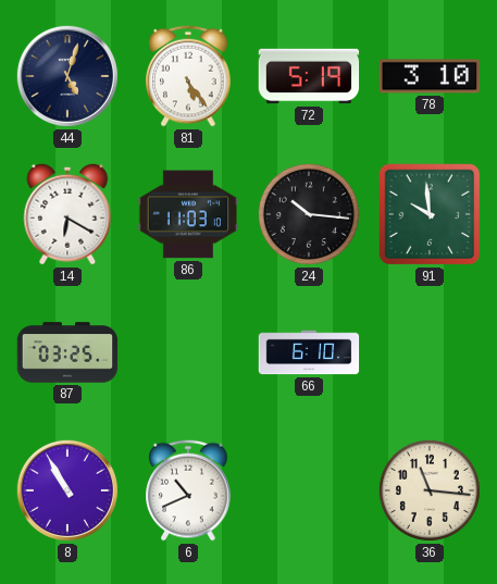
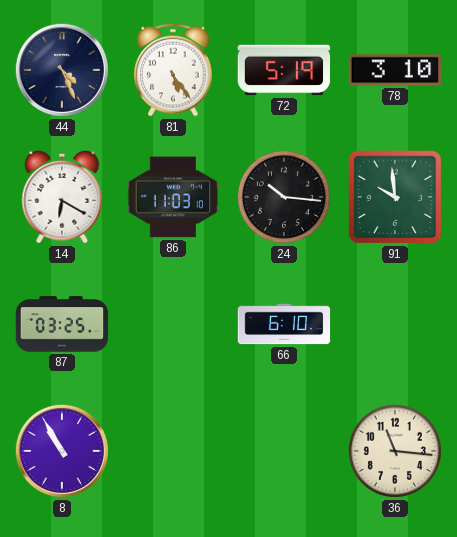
44: 5:03 -> 4:26 (62, 70)
6: 10:41 -> none (188, 490)
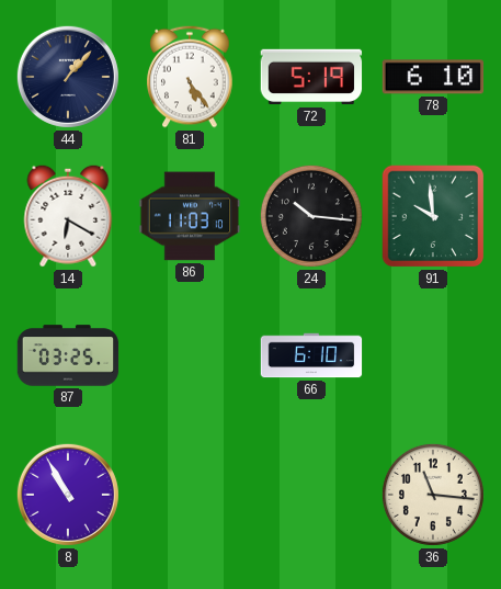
44: 4:26 -> 1:07 (68, 77)
78: 3:10 -> 6:10 (433, 77)
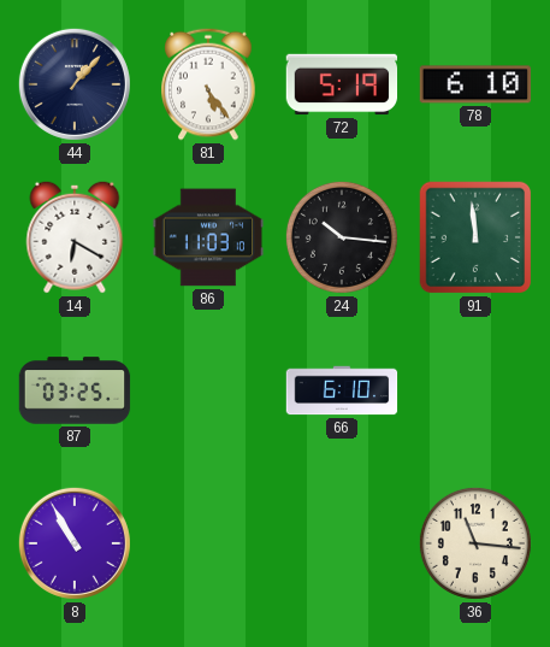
91: 9:59 -> 11:59 (475, 237)
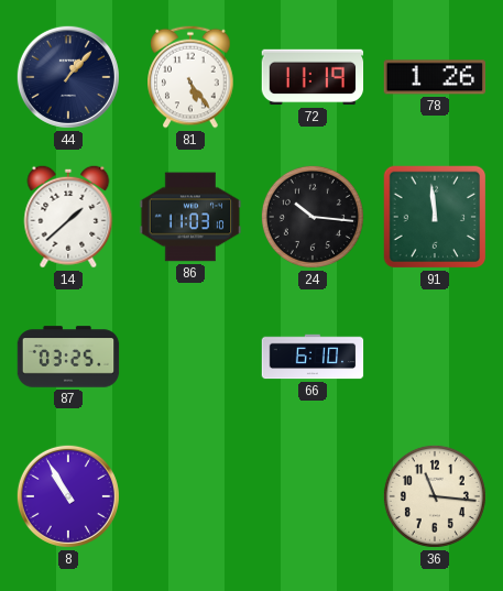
72: 5:19 -> 11:19 (313, 77)
78: 6:10 -> 1:26 (435, 77)
14: 6:20 -> 1:38 (68, 217)
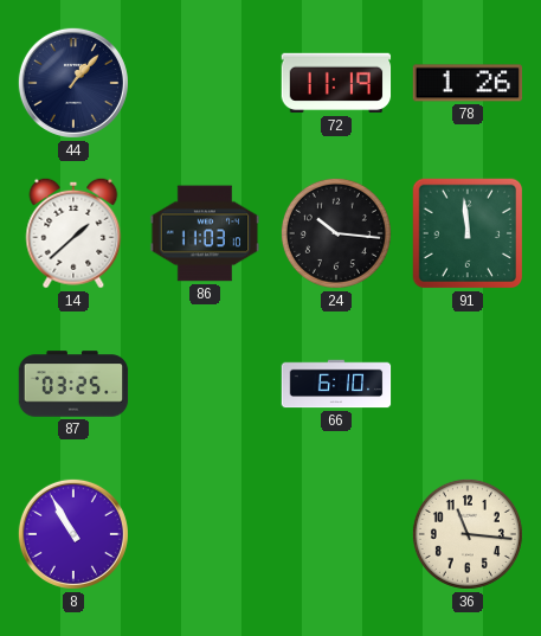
81: 5:24 -> none (190, 77)
